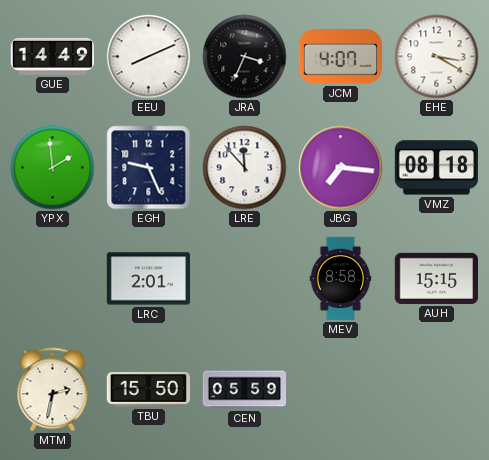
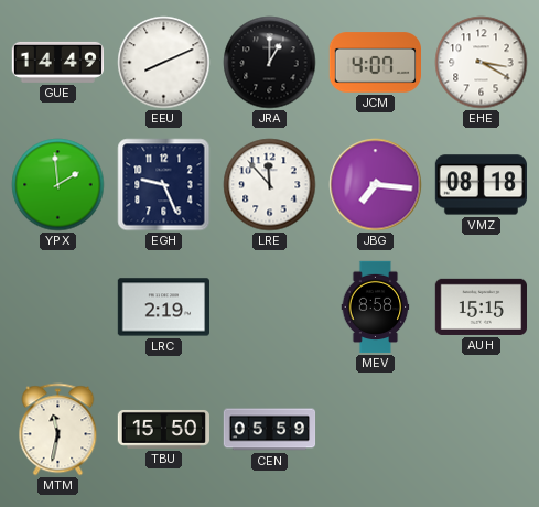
JRA: 3:34 -> 1:00 (270, 63)
LRC: 2:01 -> 2:19 (163, 308)
MTM: 2:32 -> 11:32 (58, 430)
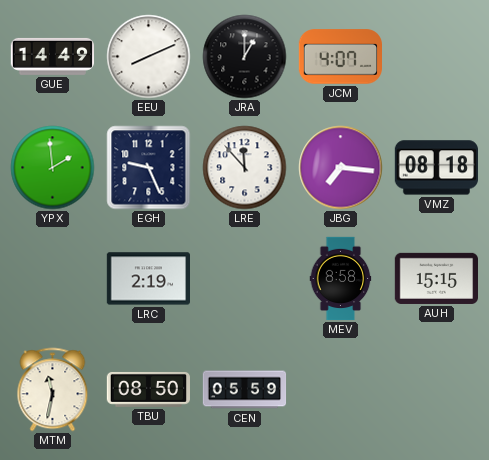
EHE: 3:20 -> none (482, 63)
TBU: 15:50 -> 08:50 (148, 389)
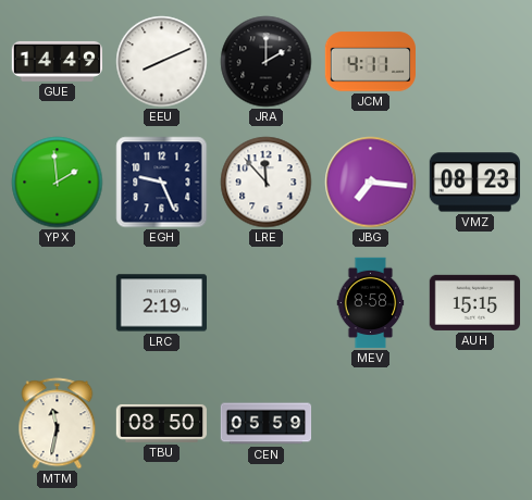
JRA: 1:00 -> 2:00 (267, 62)
JCM: 4:07 -> 4:11 (370, 62)
VMZ: 08:18 -> 08:23 (474, 183)
